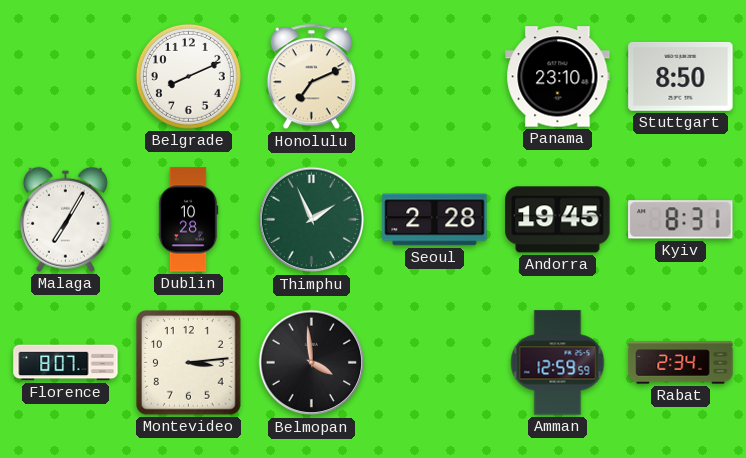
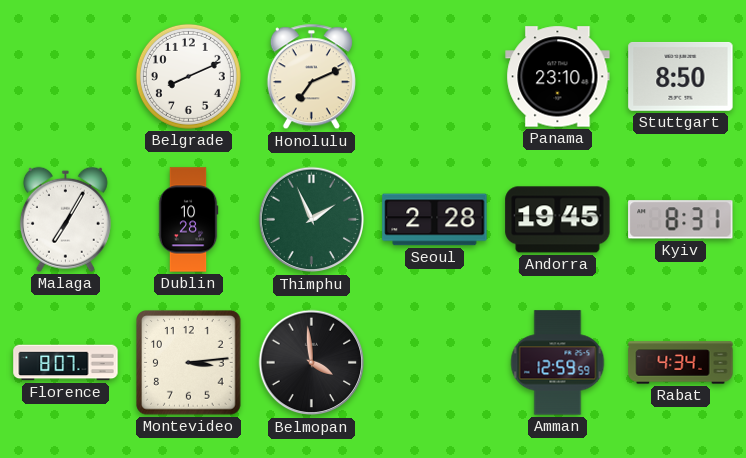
Rabat: 2:34 -> 4:34 (681, 363)
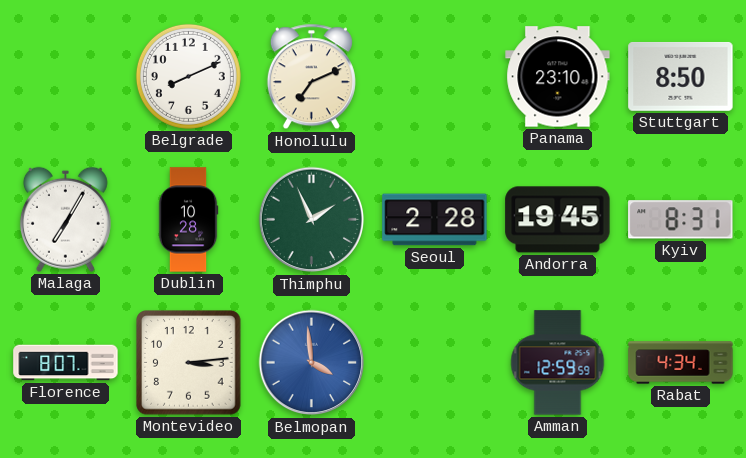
Belmopan dial: black -> blue (312, 363)
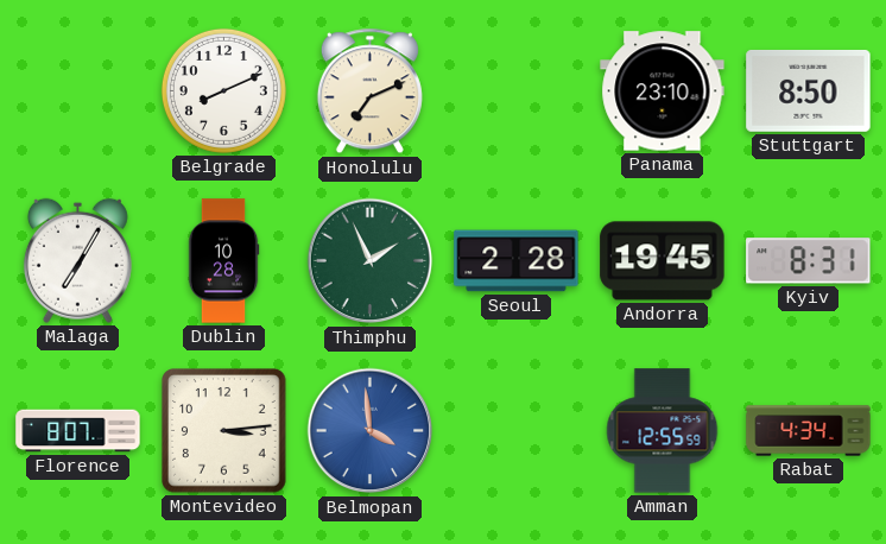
Amman: 12:59 -> 12:55 (663, 431)
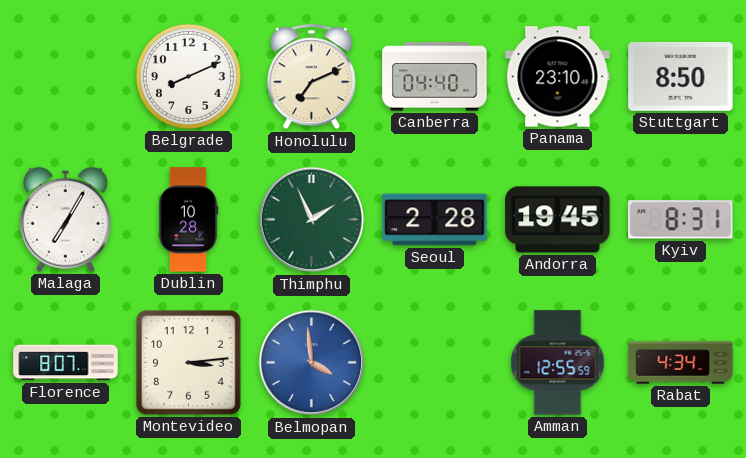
Canberra: none -> 04:40 (435, 77)
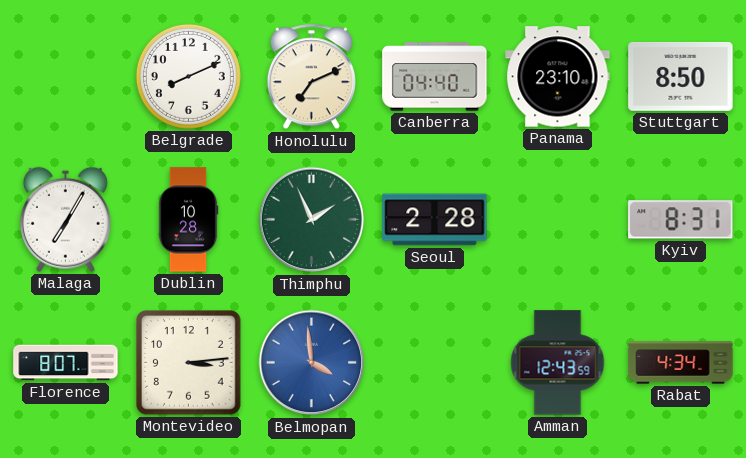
Andorra: 19:45 -> none (558, 220)
Amman: 12:55 -> 12:43 (558, 363)
